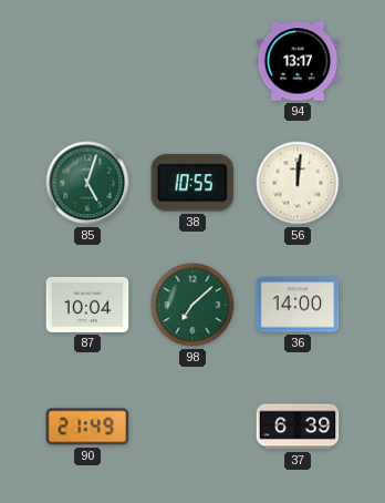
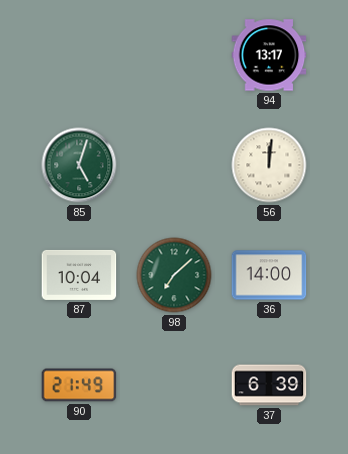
38: 10:55 -> none (192, 183)
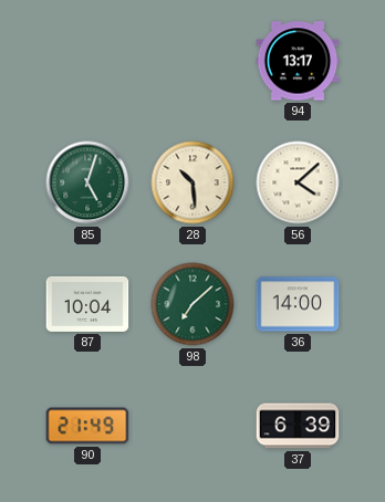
28: none -> 10:29 (192, 182)
56: 12:01 -> 4:08 (298, 182)
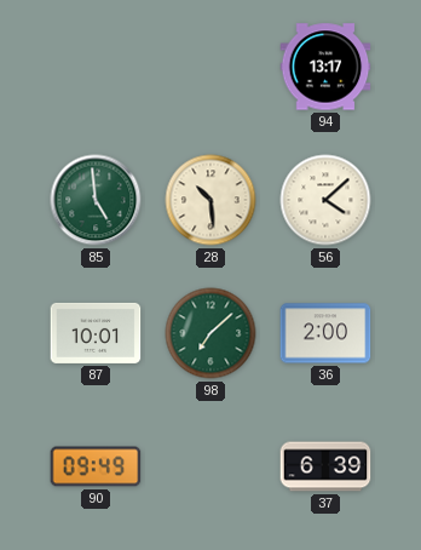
85: 5:03 -> 4:59 (96, 200)
87: 10:04 -> 10:01 (96, 333)
36: 14:00 -> 2:00 (325, 333)
90: 21:49 -> 09:49 (96, 466)
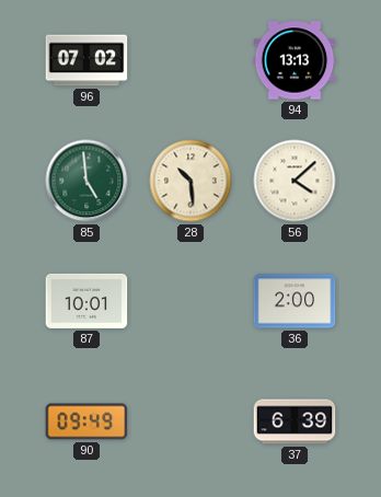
96: none -> 07:02 (86, 60)
94: 13:17 -> 13:13 (295, 60)
98: 7:08 -> none (211, 333)
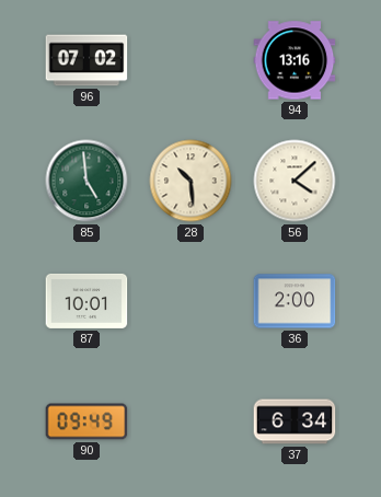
94: 13:13 -> 13:16 (295, 60)
37: 6:39 -> 6:34 (295, 421)
